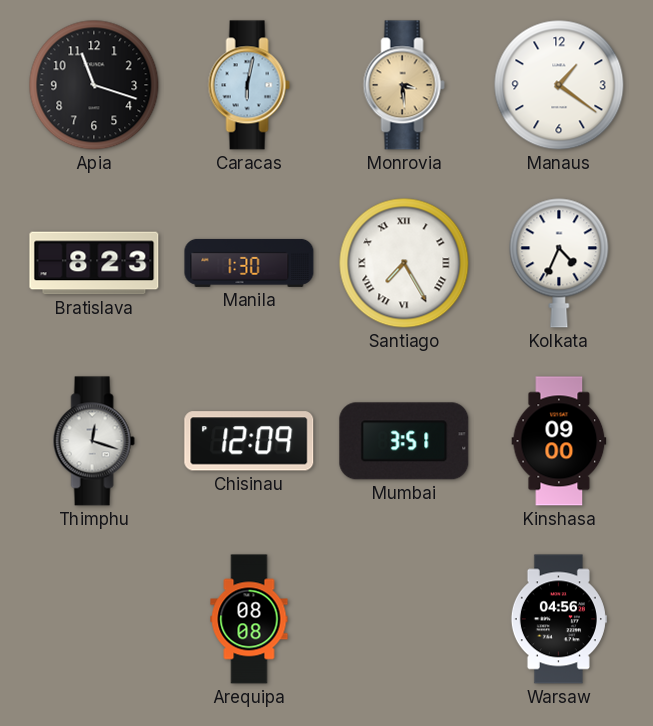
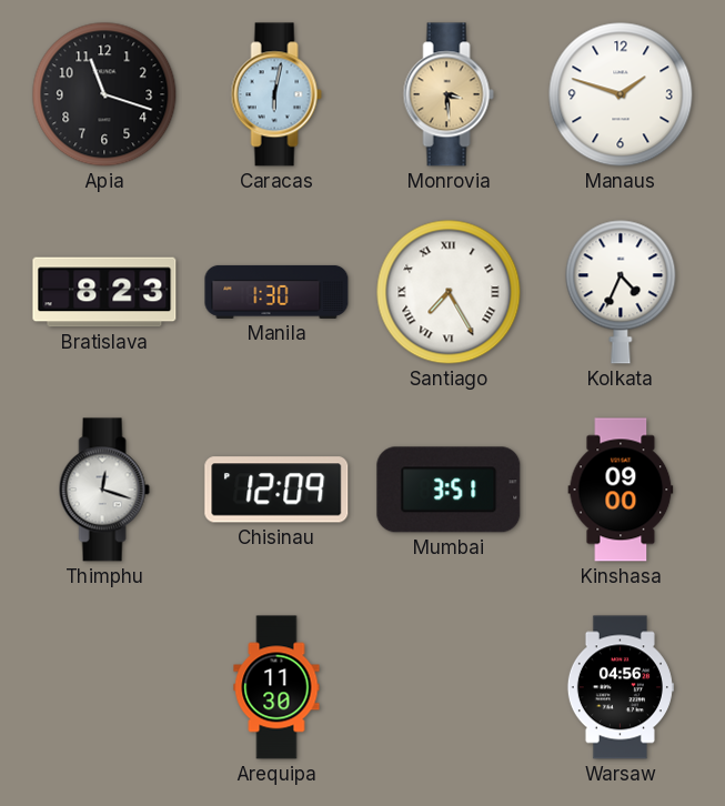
Manaus: 1:21 -> 1:48 (621, 94)
Arequipa: 08:08 -> 11:30 (276, 687)
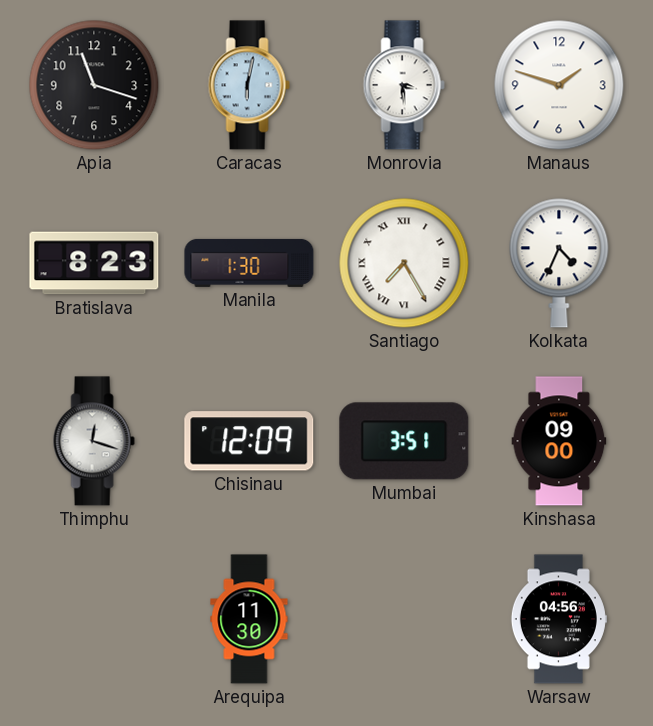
Monrovia dial: champagne -> white (404, 85)
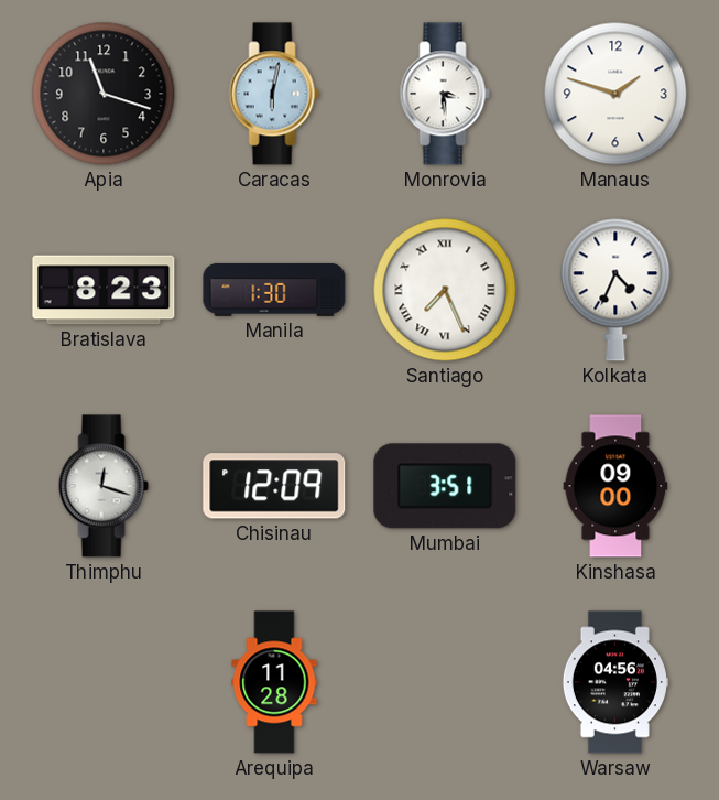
Santiago: 7:25 -> 7:26 (445, 290)
Arequipa: 11:30 -> 11:28 (274, 682)
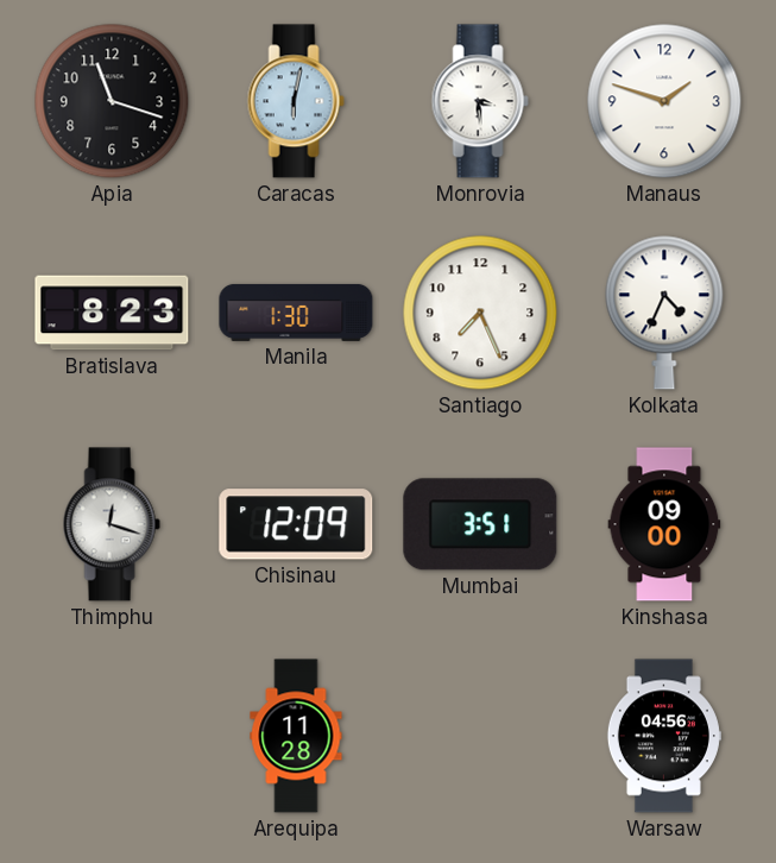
Santiago numerals: Roman -> Arabic (480, 313)
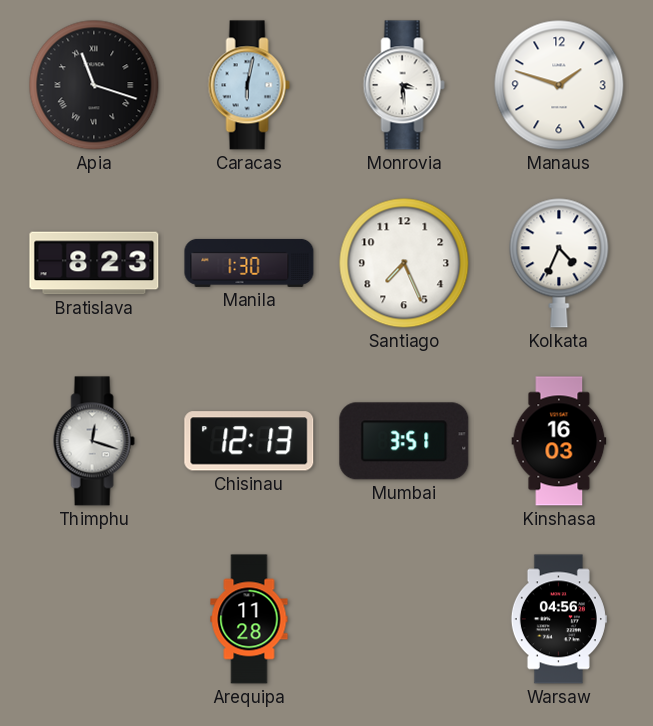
Apia numerals: Arabic -> Roman (94, 85)
Chisinau: 12:09 -> 12:13 (249, 441)
Kinshasa: 09:00 -> 16:03 (559, 441)
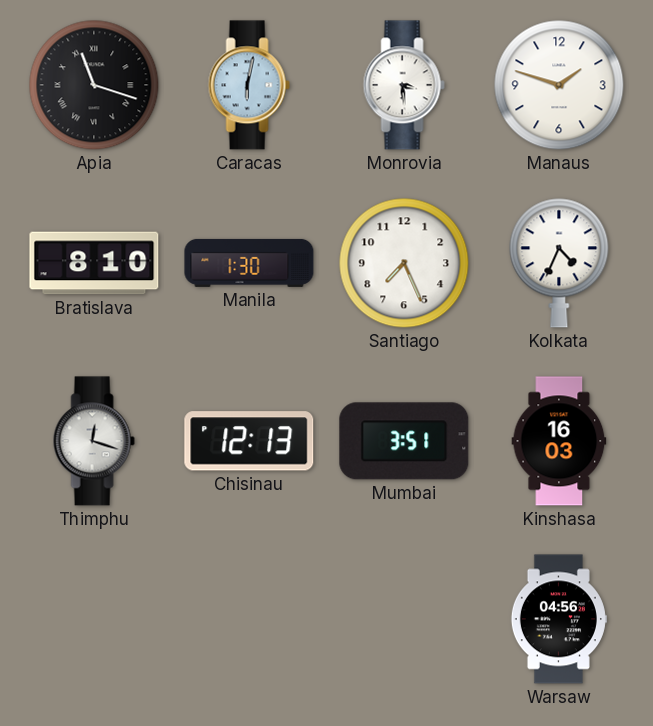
Bratislava: 8:23 -> 8:10 (94, 263)
Arequipa: 11:28 -> none (249, 619)
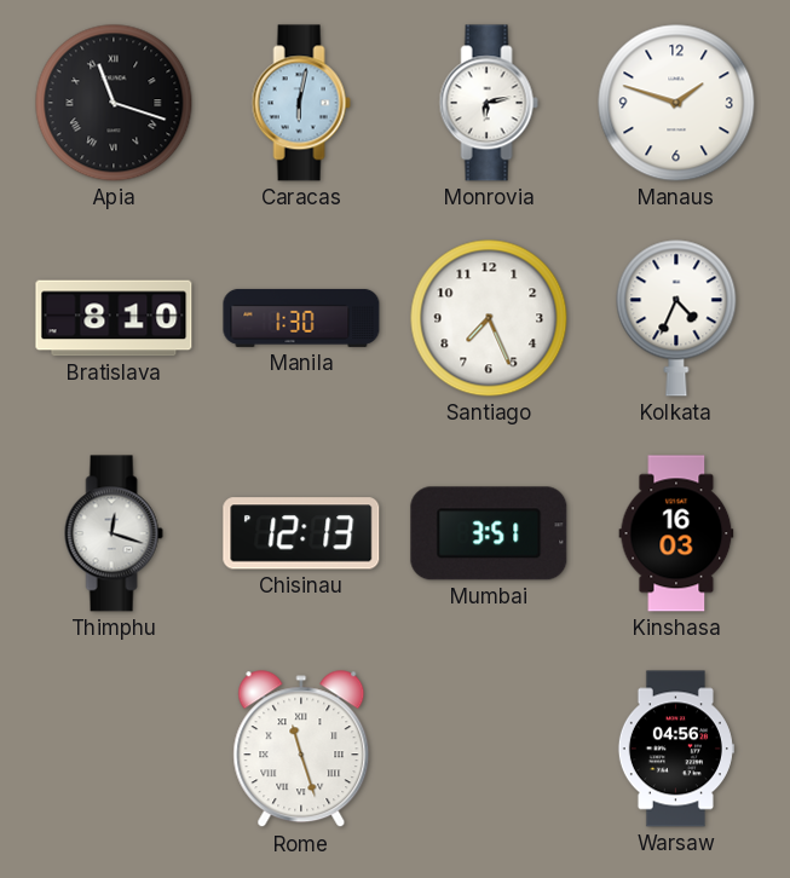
Monrovia: 3:29 -> 6:13 (489, 103)
Rome: none -> 11:27 (301, 750)
